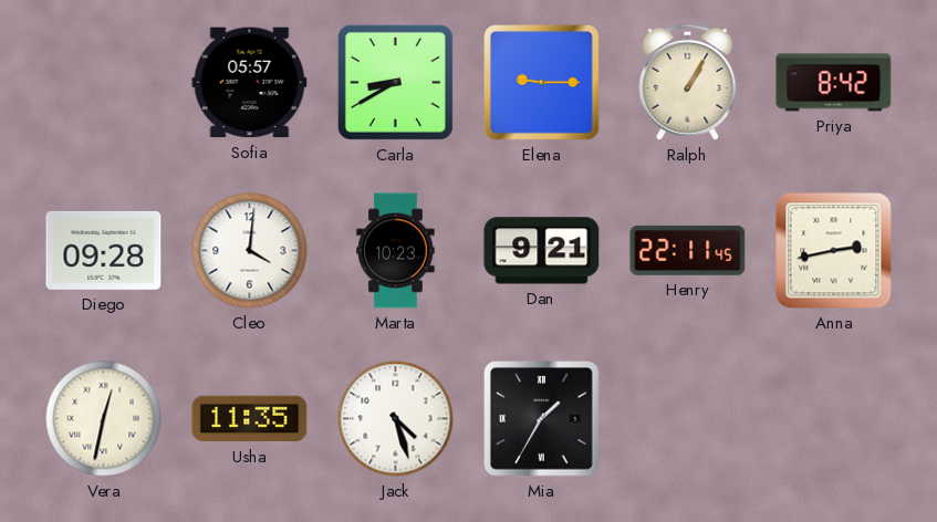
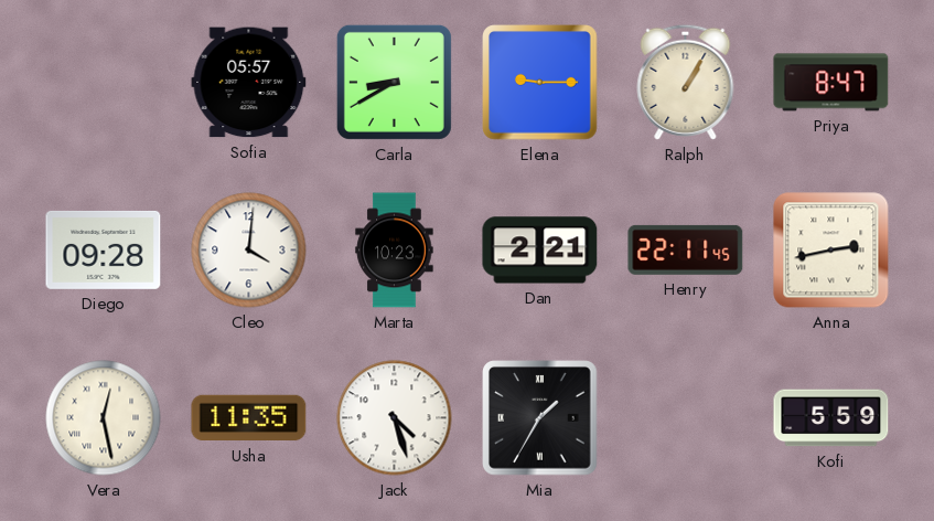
Priya: 8:42 -> 8:47 (831, 83)
Dan: 9:21 -> 2:21 (540, 251)
Vera: 12:32 -> 12:28 (104, 418)
Kofi: none -> 5:59 (831, 418)
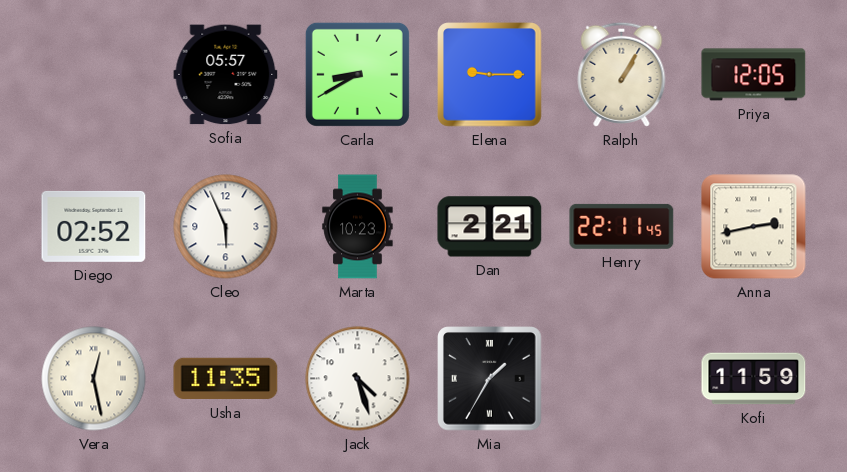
Priya: 8:47 -> 12:05 (754, 75)
Diego: 09:28 -> 02:52 (94, 226)
Cleo: 4:01 -> 5:56 (226, 227)
Kofi: 5:59 -> 11:59 (754, 379)
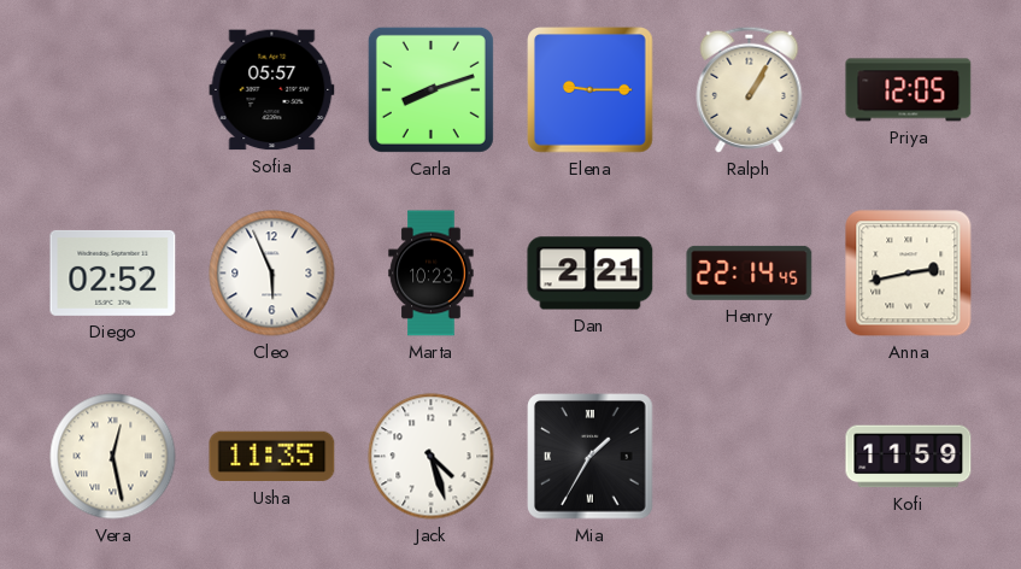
Carla: 8:40 -> 8:12 (430, 89)
Henry: 22:11 -> 22:14 (750, 272)
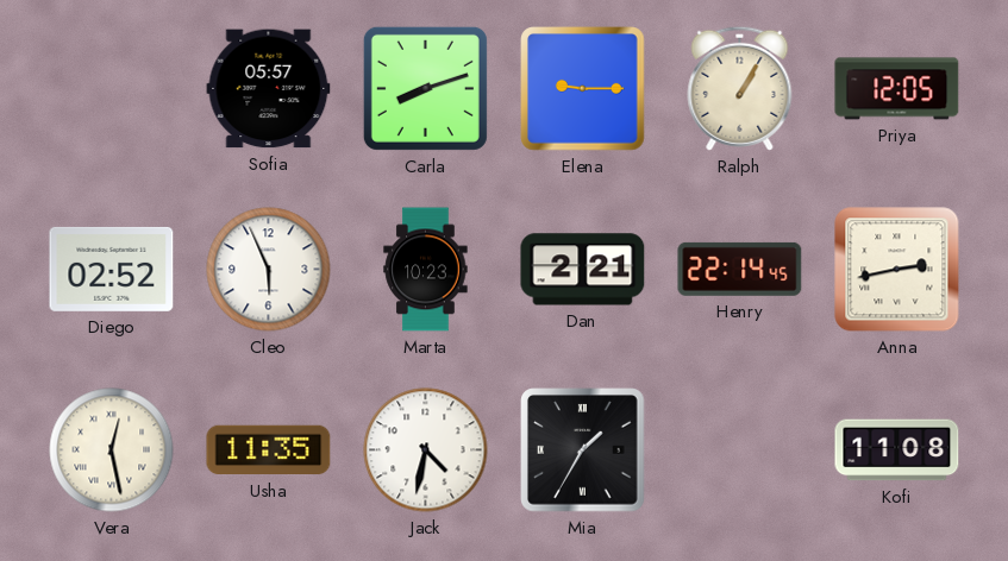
Jack: 4:27 -> 4:32 (426, 450)
Kofi: 11:59 -> 11:08 (897, 450)
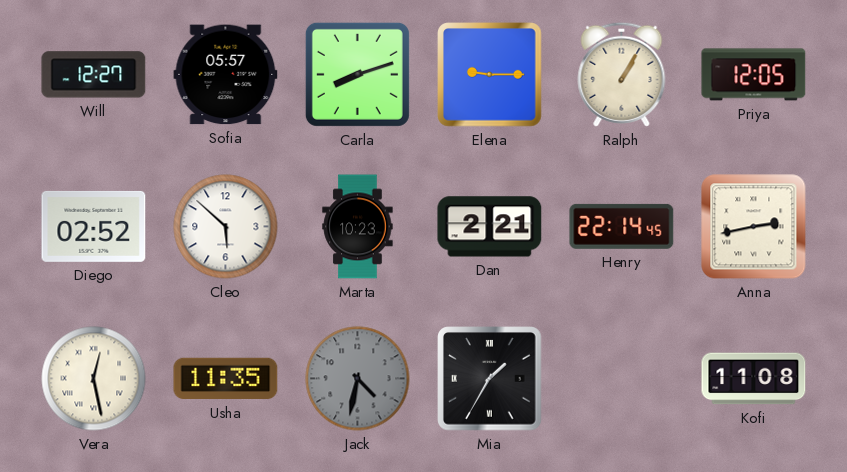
Will: none -> 12:27 (94, 75)
Cleo: 5:56 -> 5:52 (226, 227)
Jack dial: white -> grey (358, 379)
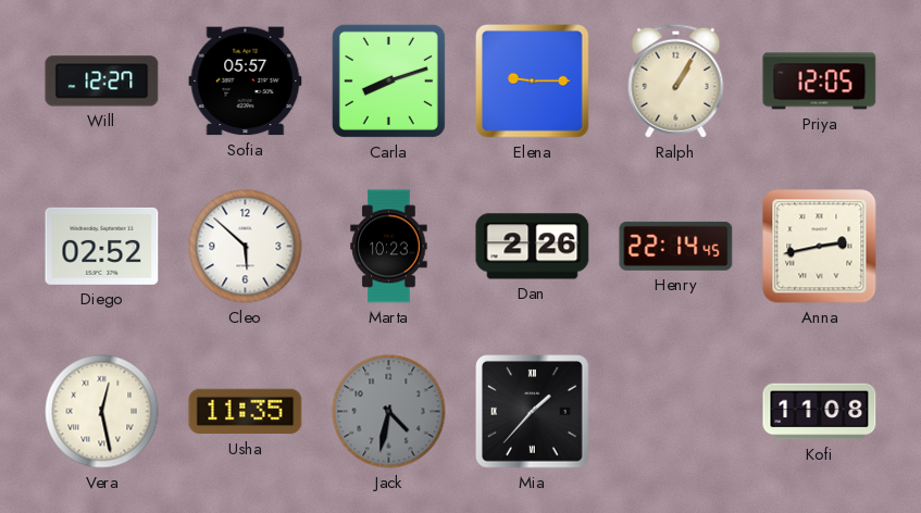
Dan: 2:21 -> 2:26 (533, 247)
Mia: 1:35 -> 1:37 (533, 412)
